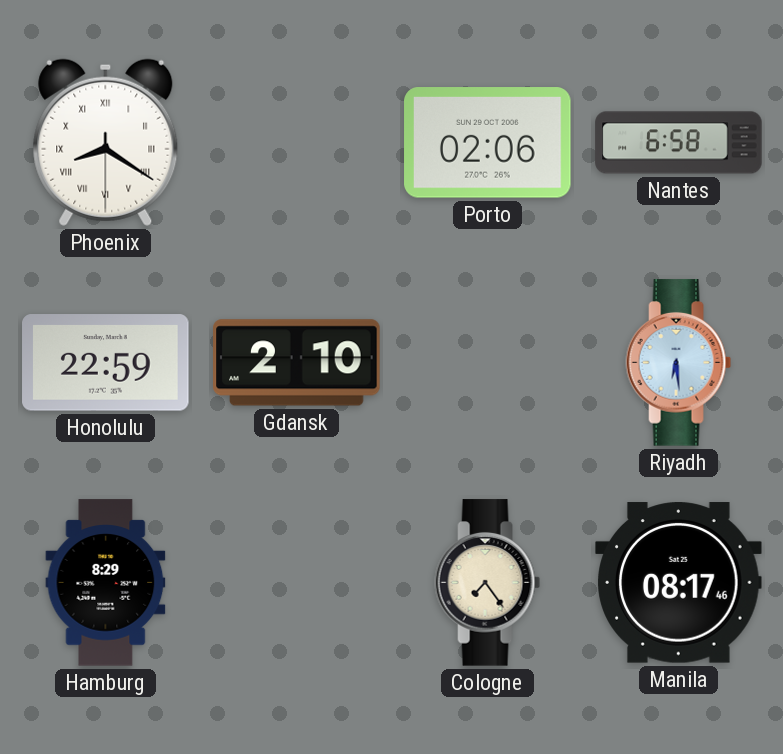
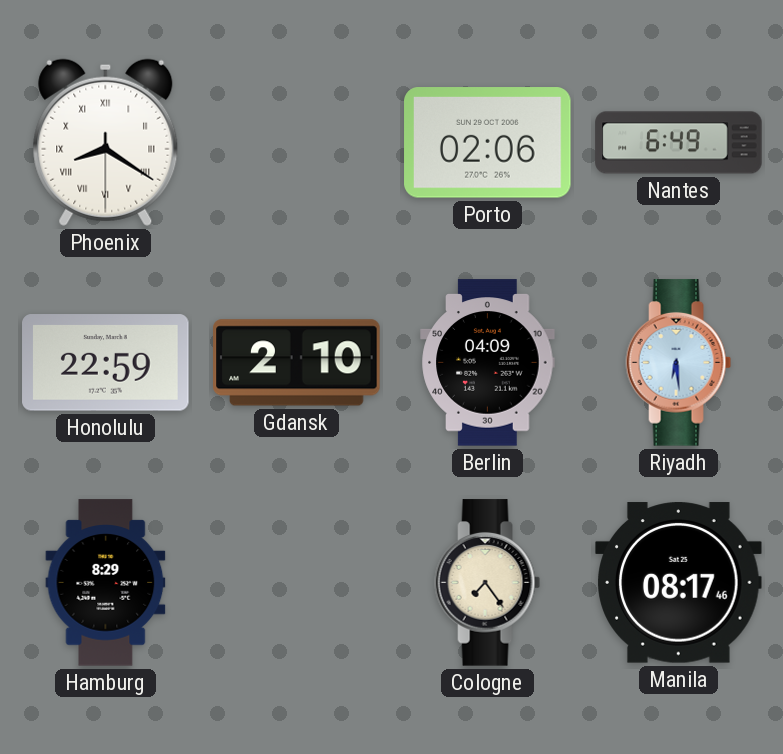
Nantes: 6:58 -> 6:49 (679, 143)
Berlin: none -> 04:09 (488, 363)
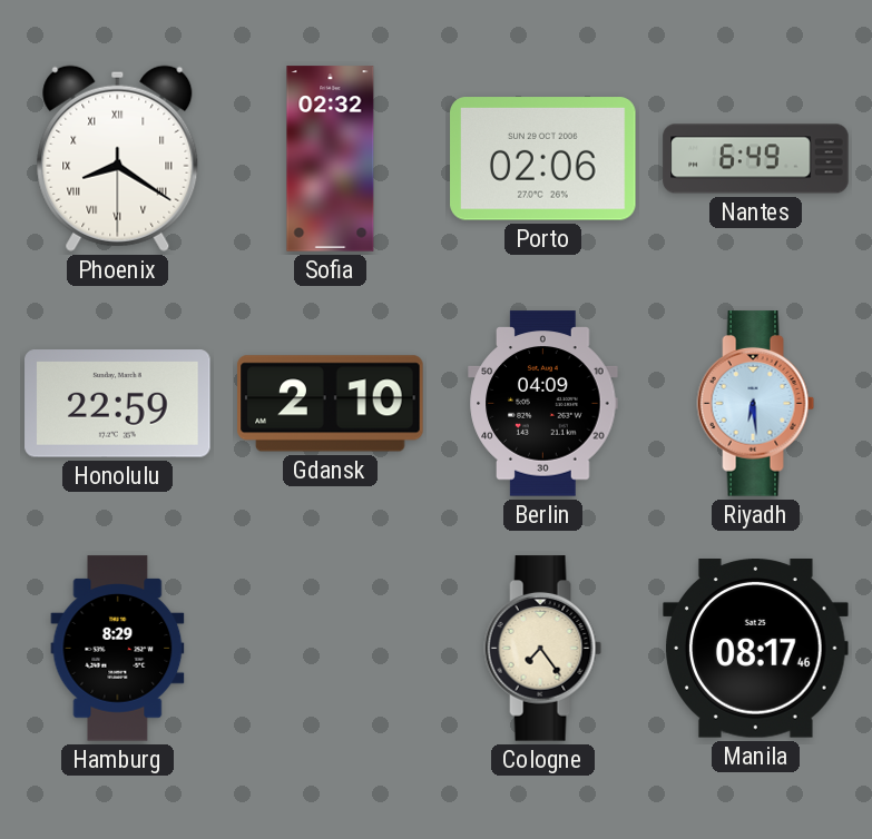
Sofia: none -> 02:32 (331, 159)
